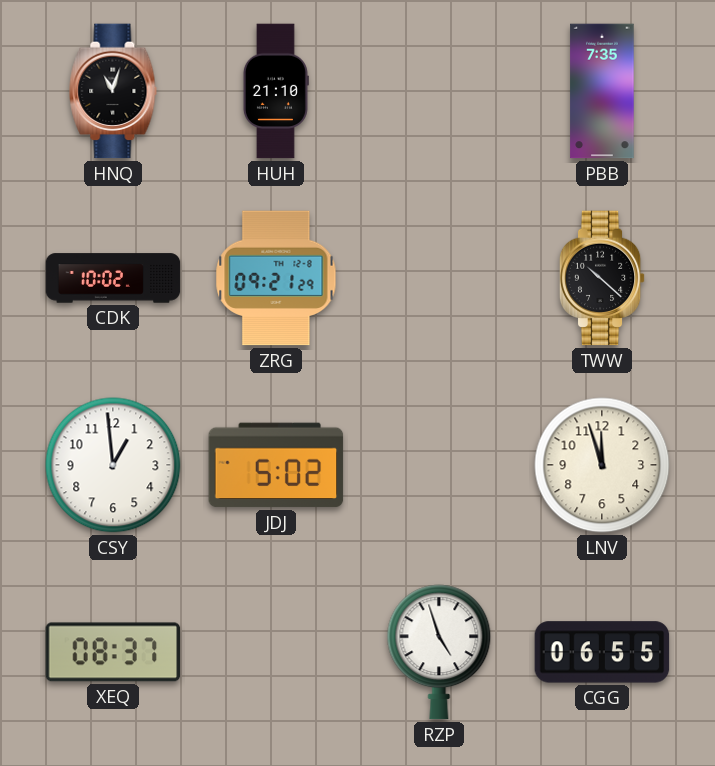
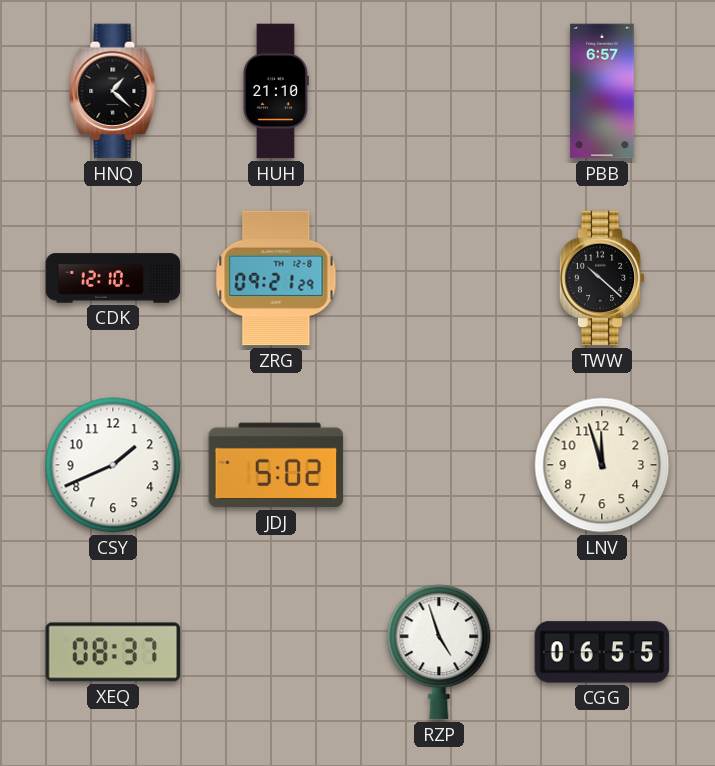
HNQ: 11:03 -> 1:22 (113, 91)
PBB: 7:35 -> 6:57 (602, 91)
CDK: 10:02 -> 12:10 (113, 278)
CSY: 12:59 -> 1:41 (113, 465)
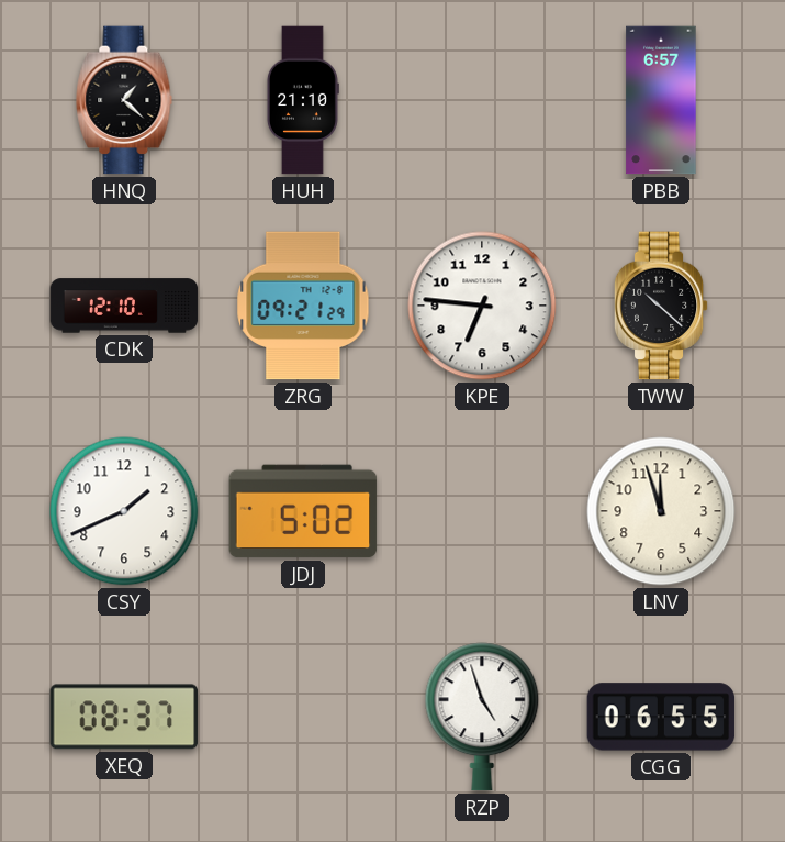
KPE: none -> 6:46 (482, 306)
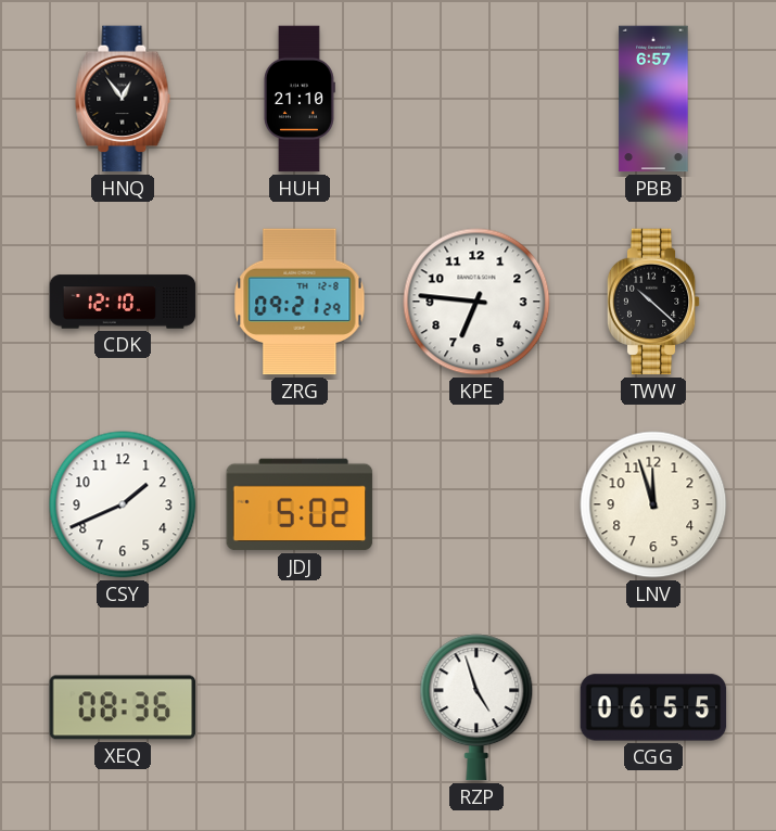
HNQ: 1:22 -> 12:54 (123, 99)
XEQ: 08:37 -> 08:36 (123, 707)
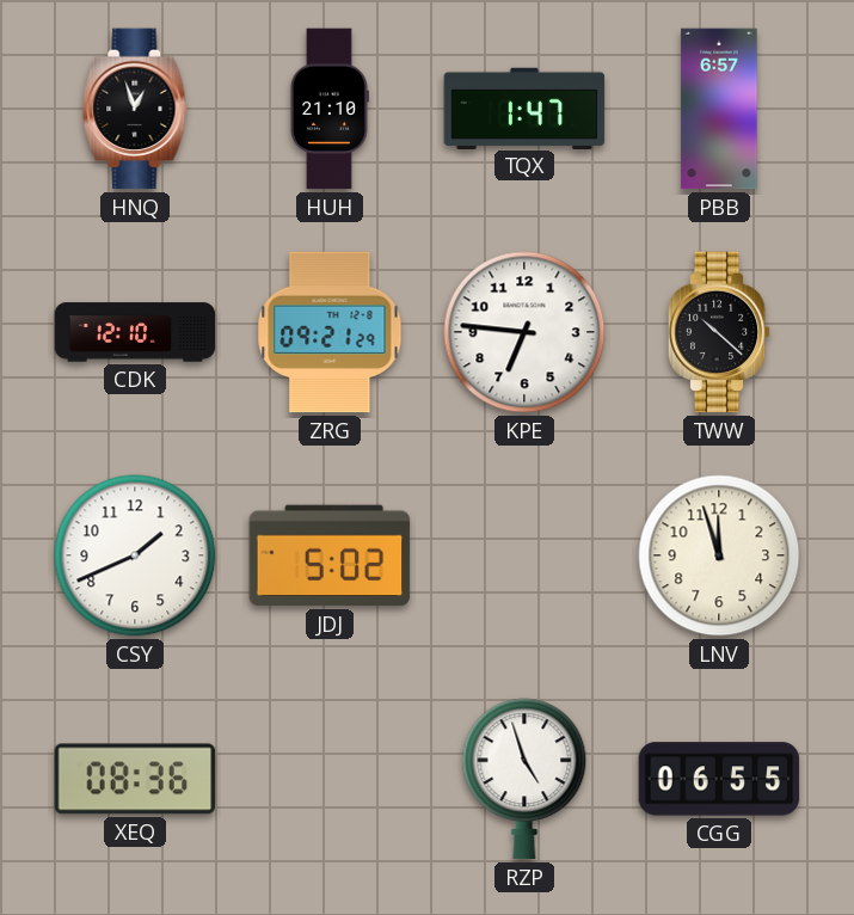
HNQ: 12:54 -> 12:57 (135, 109)
TQX: none -> 1:47 (524, 108)
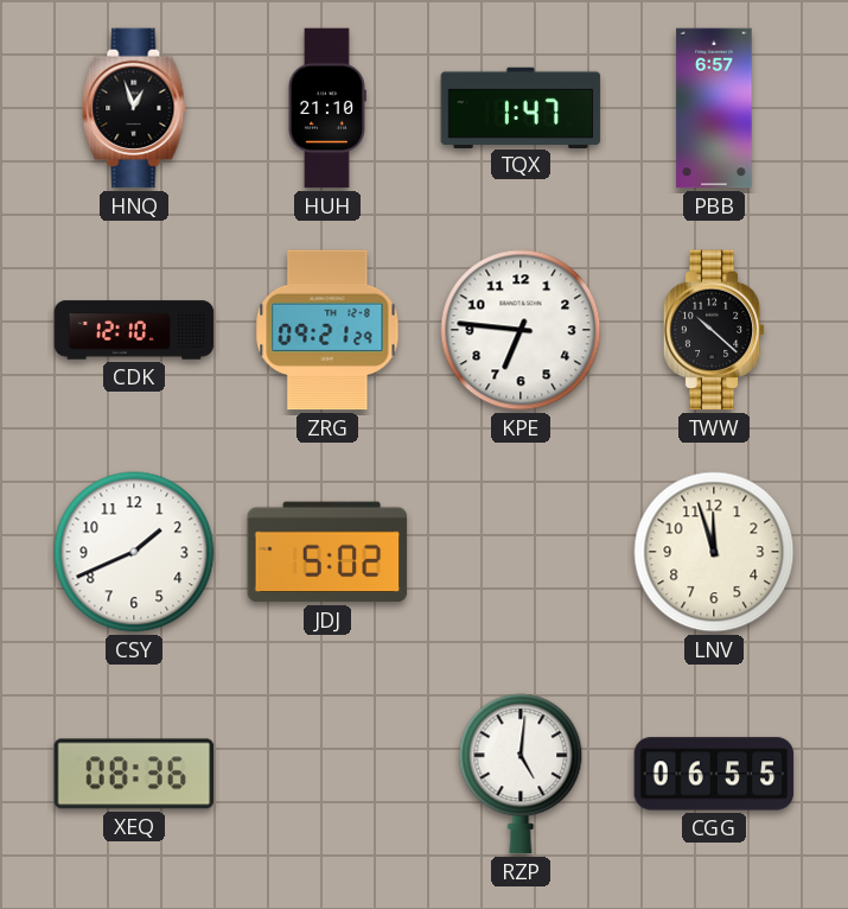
RZP: 4:57 -> 5:01 (521, 774)
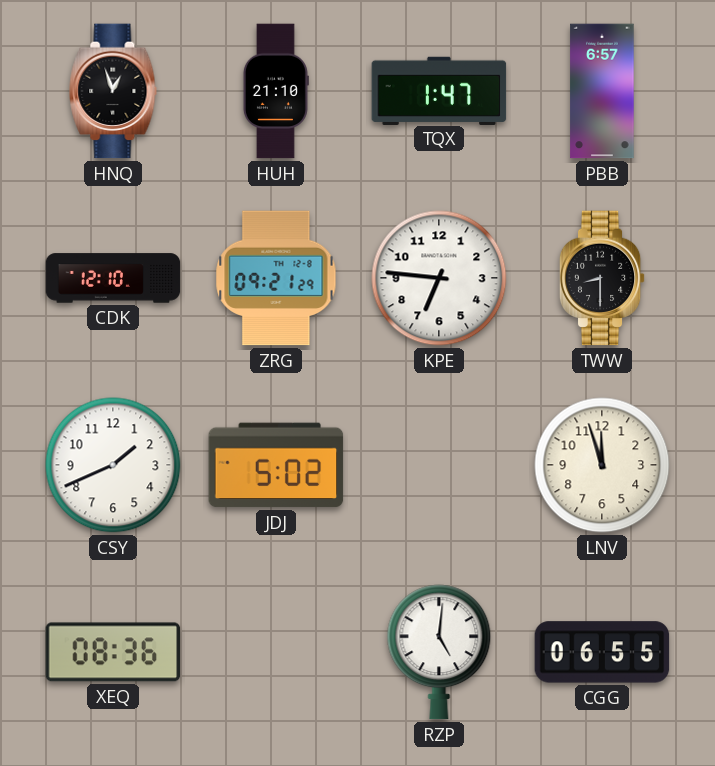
TWW: 10:22 -> 8:30 (602, 278)
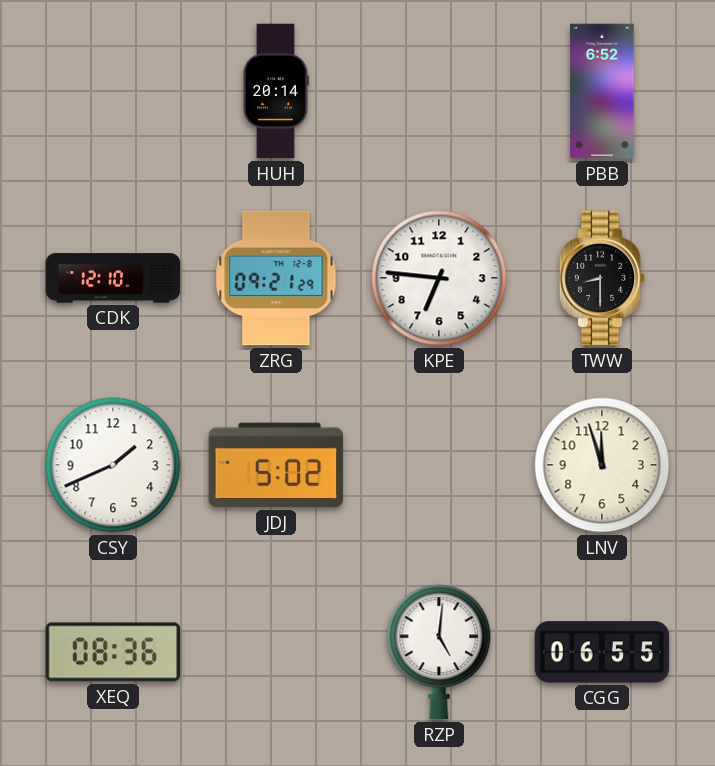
HNQ: 12:57 -> none (113, 91)
HUH: 21:10 -> 20:14 (275, 91)
TQX: 1:47 -> none (439, 90)
PBB: 6:57 -> 6:52 (602, 91)
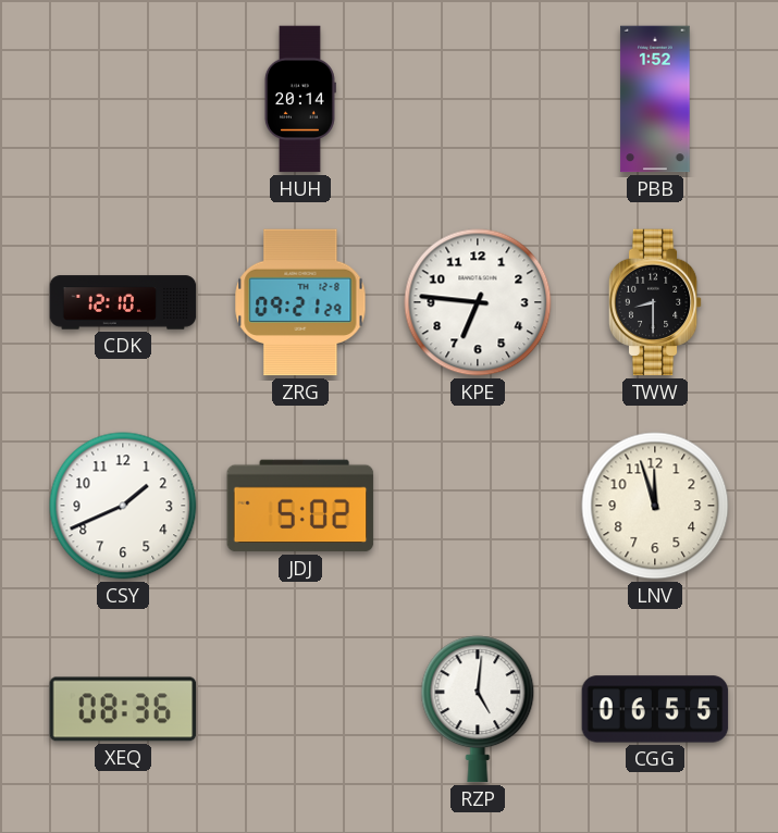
PBB: 6:52 -> 1:52 (655, 99)
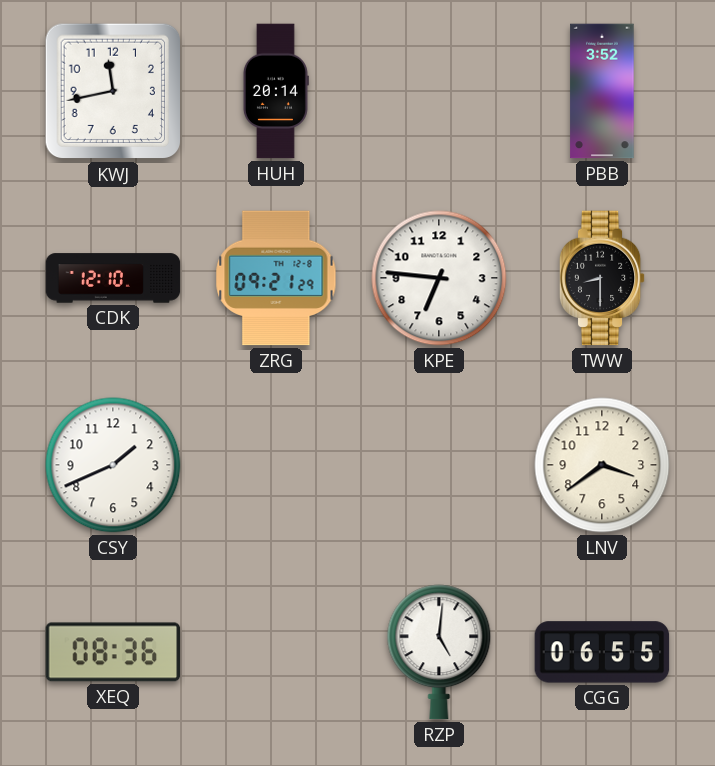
KWJ: none -> 11:43 (113, 91)
PBB: 1:52 -> 3:52 (602, 91)
JDJ: 5:02 -> none (300, 506)
LNV: 11:57 -> 3:39 (602, 465)
